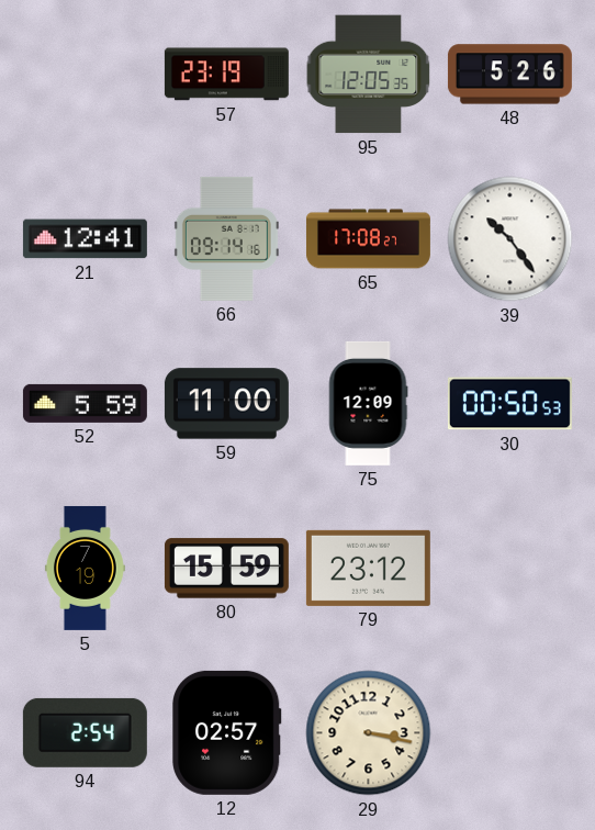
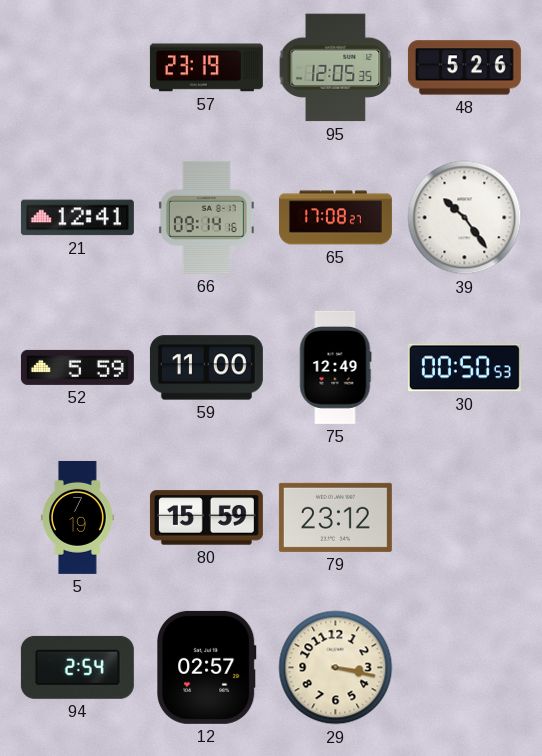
75: 12:09 -> 12:49 (335, 367)
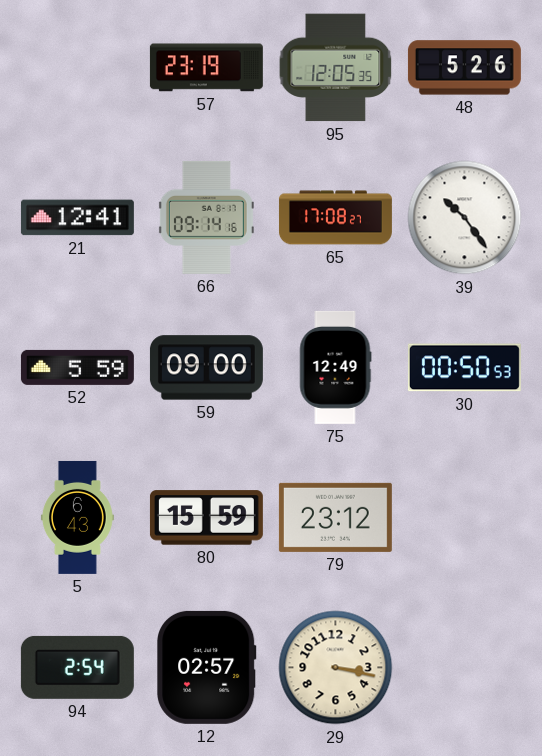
59: 11:00 -> 09:00 (206, 368)
5: 7:19 -> 6:43 (77, 517)
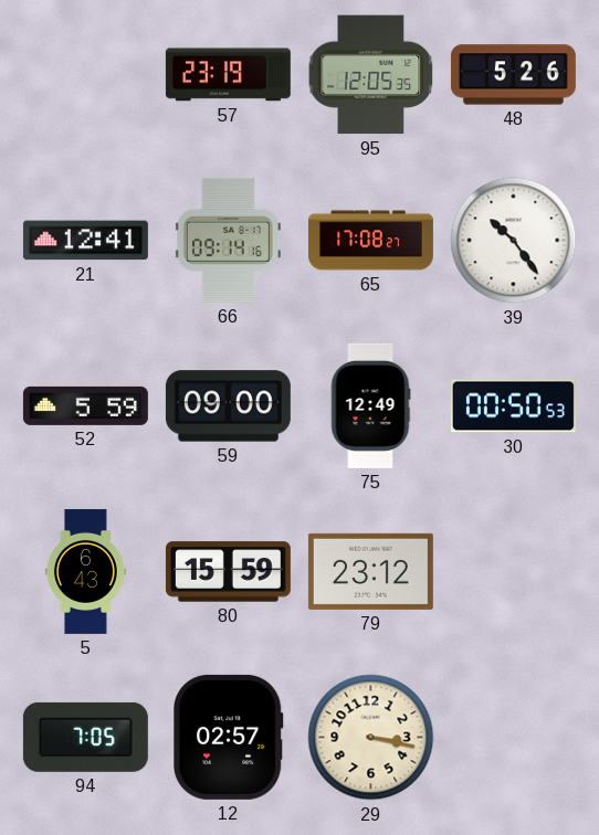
94: 2:54 -> 7:05 (85, 737)
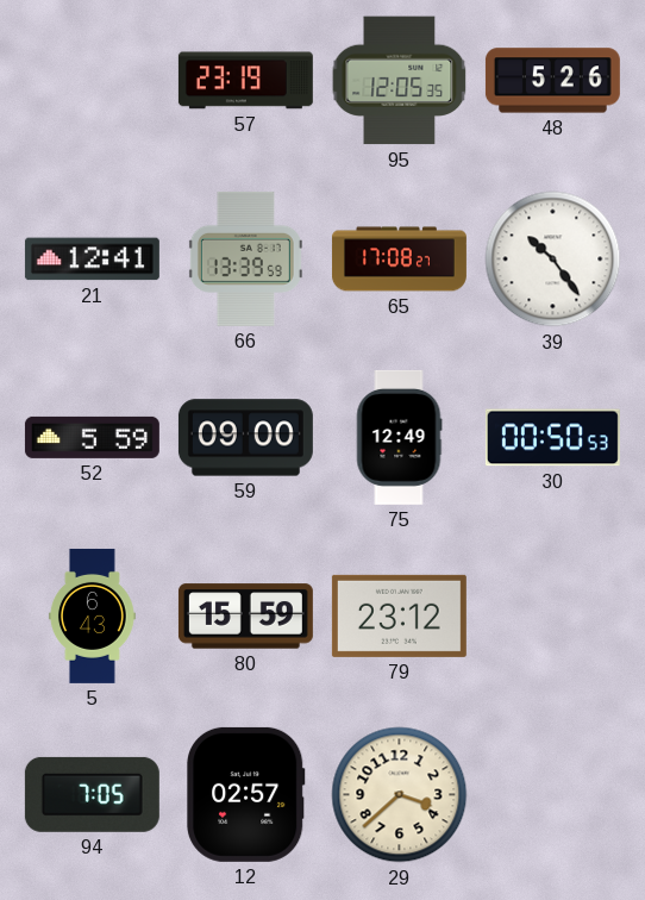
66: 09:14 -> 13:39 (245, 258)
29: 3:17 -> 3:38 (400, 795)
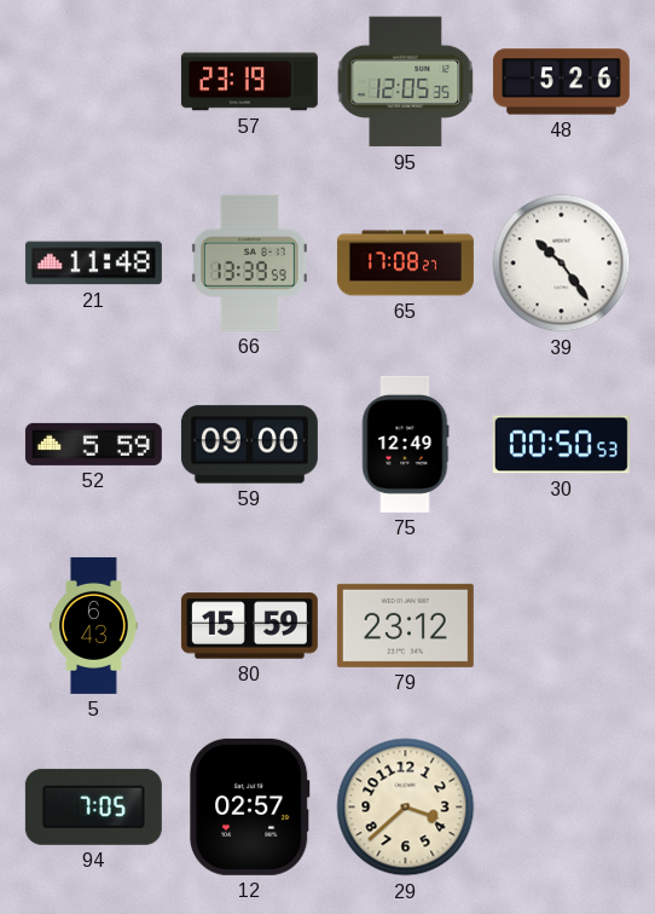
21: 12:41 -> 11:48 (93, 264)
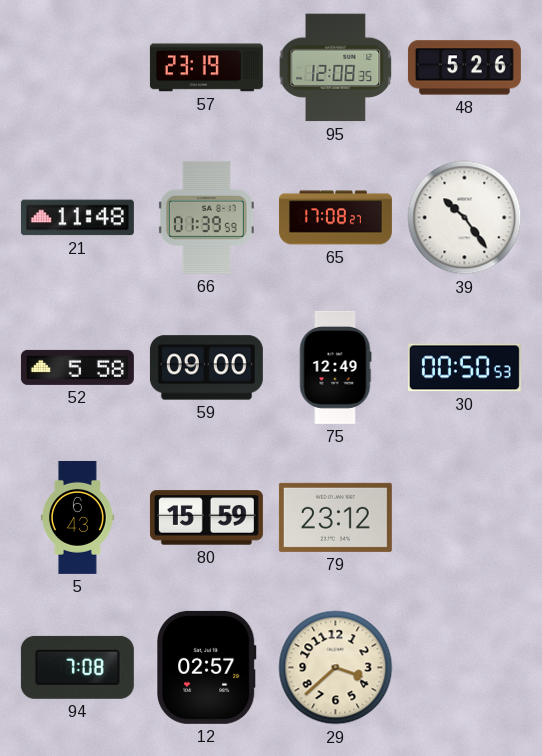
95: 12:05 -> 12:08 (336, 68)
66: 13:39 -> 01:39 (206, 217)
52: 5:59 -> 5:58 (77, 367)
94: 7:05 -> 7:08 (77, 667)
